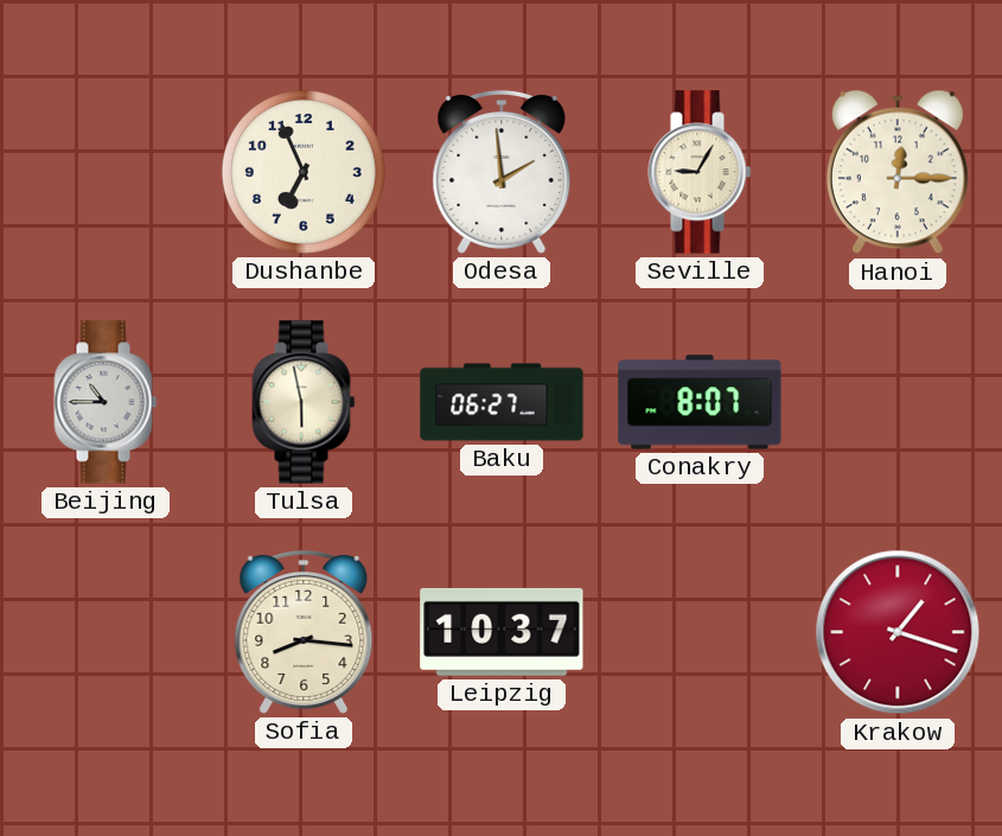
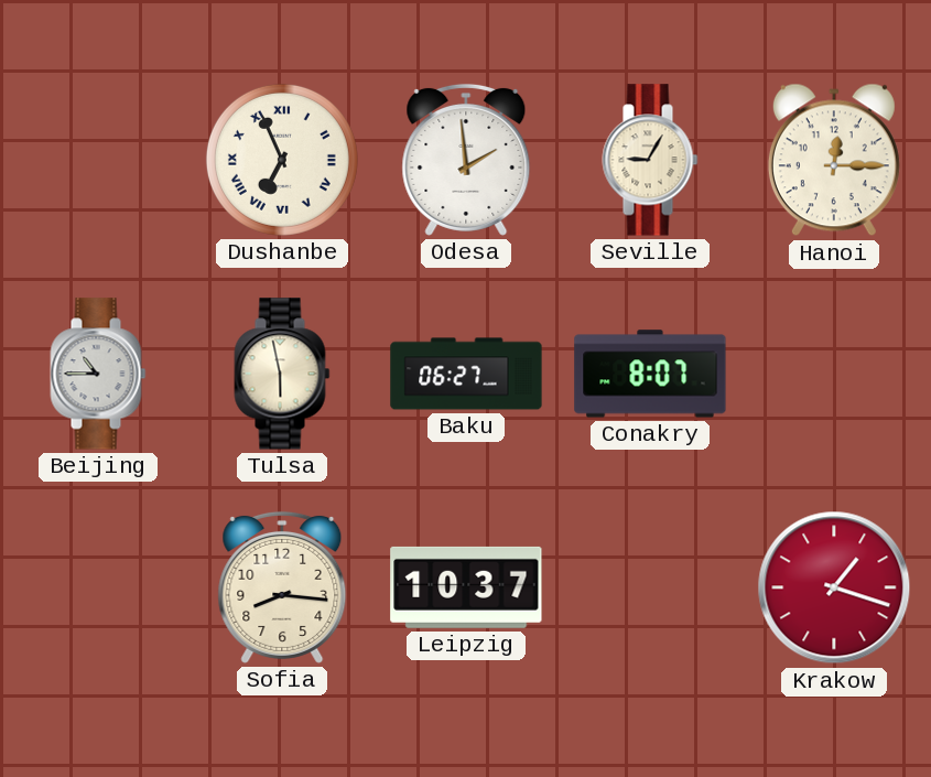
Dushanbe numerals: Arabic -> Roman (282, 160)
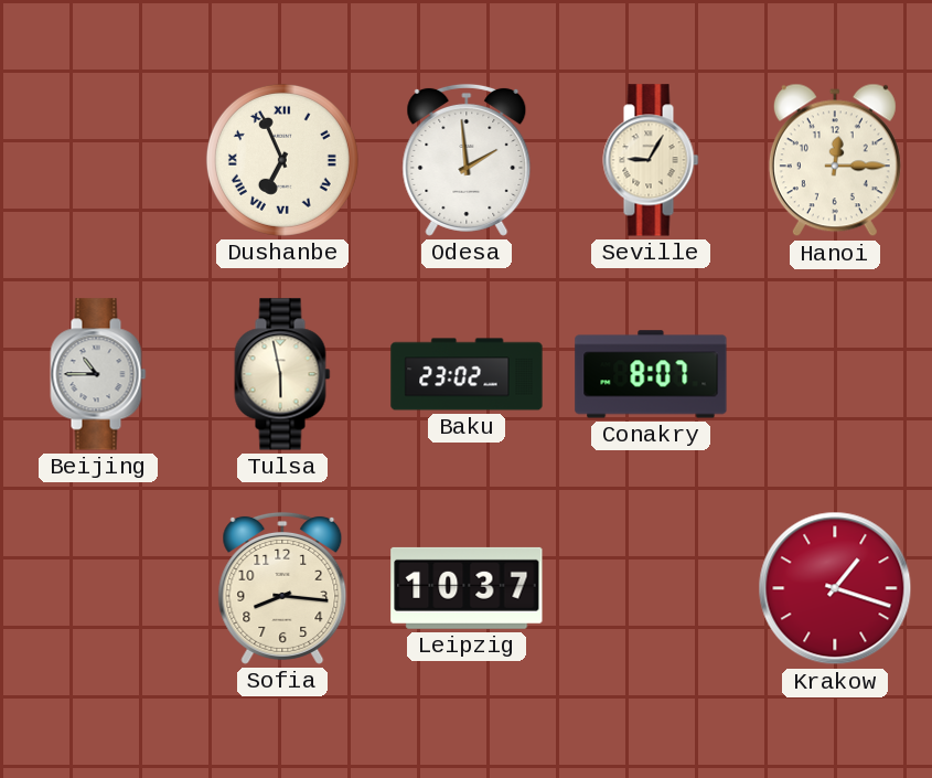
Baku: 06:27 -> 23:02 (467, 374)
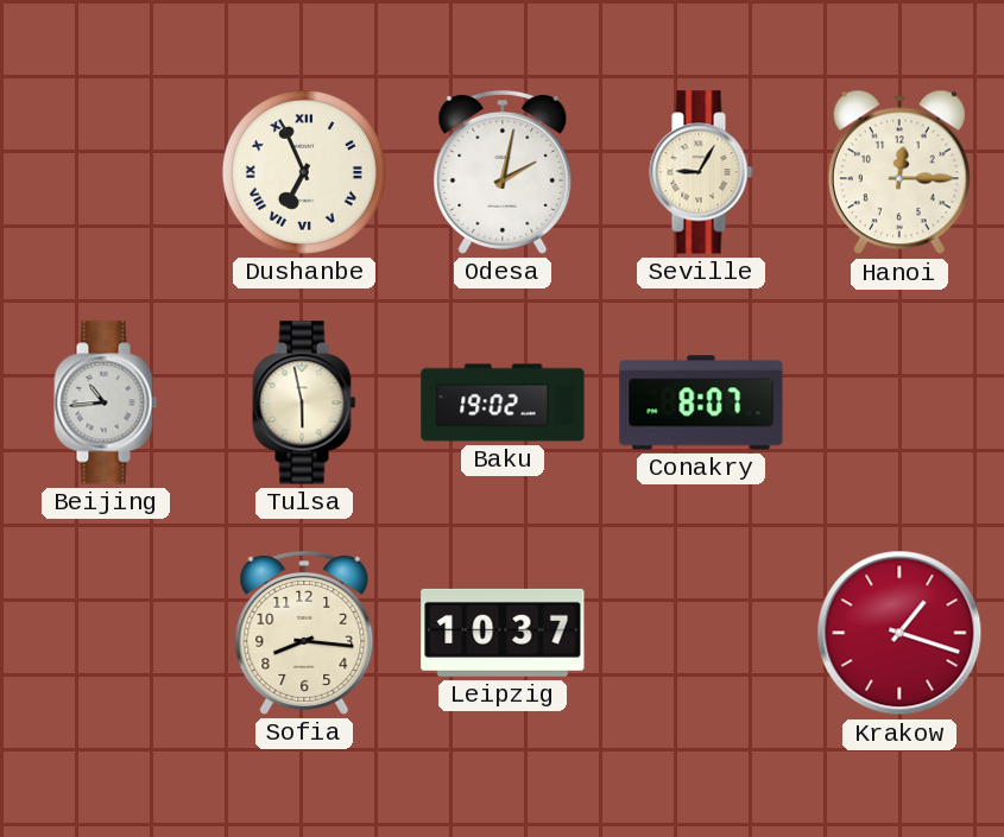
Odesa: 1:59 -> 2:02 (503, 172)
Beijing: 10:45 -> 10:44 (106, 402)
Baku: 23:02 -> 19:02 (503, 402)
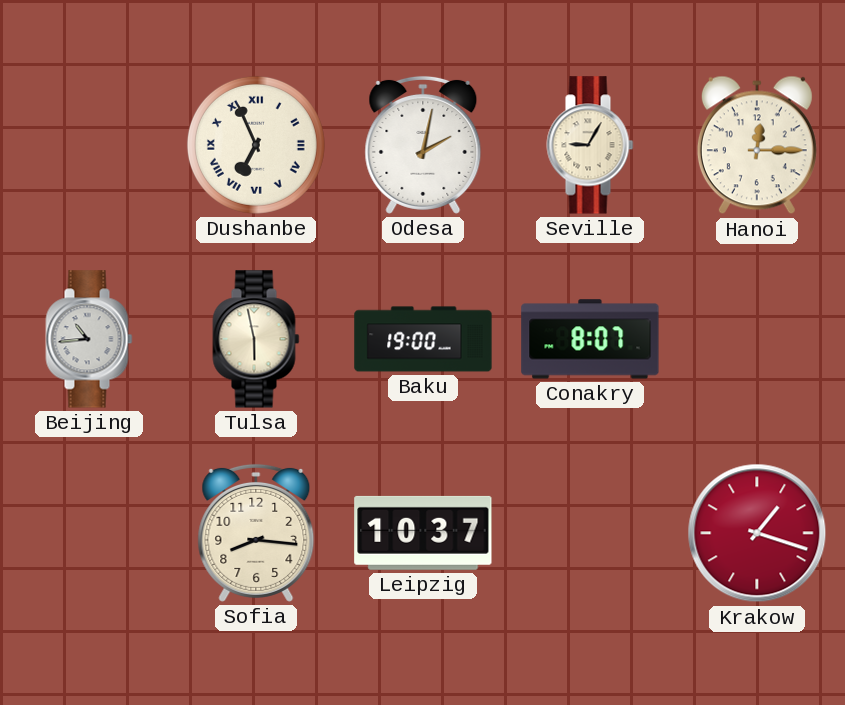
Baku: 19:02 -> 19:00 (423, 339)
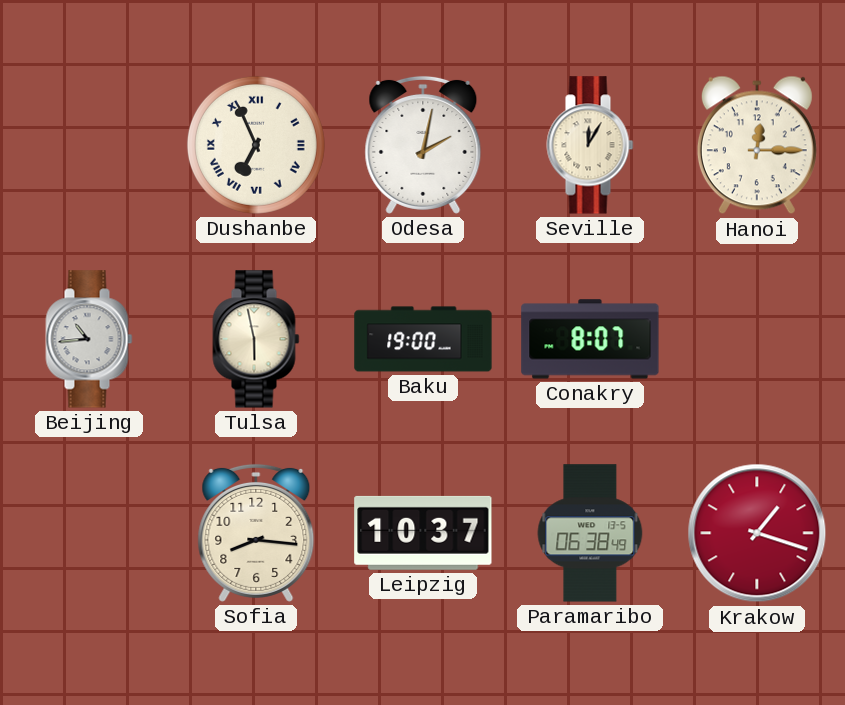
Seville: 9:05 -> 12:05 (590, 145)
Paramaribo: none -> 06:38 (590, 533)
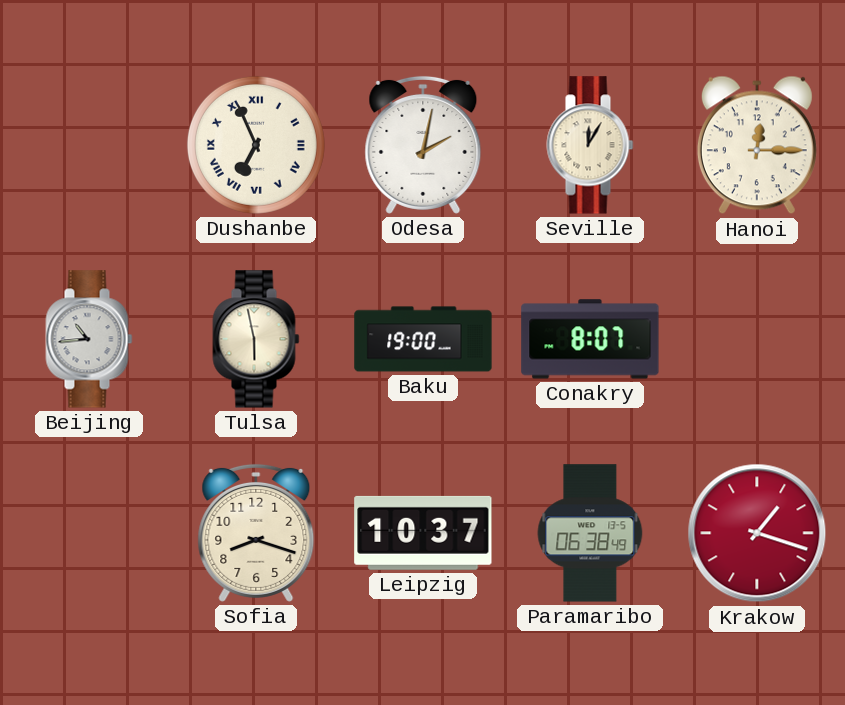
Sofia: 8:16 -> 8:18 (256, 533)
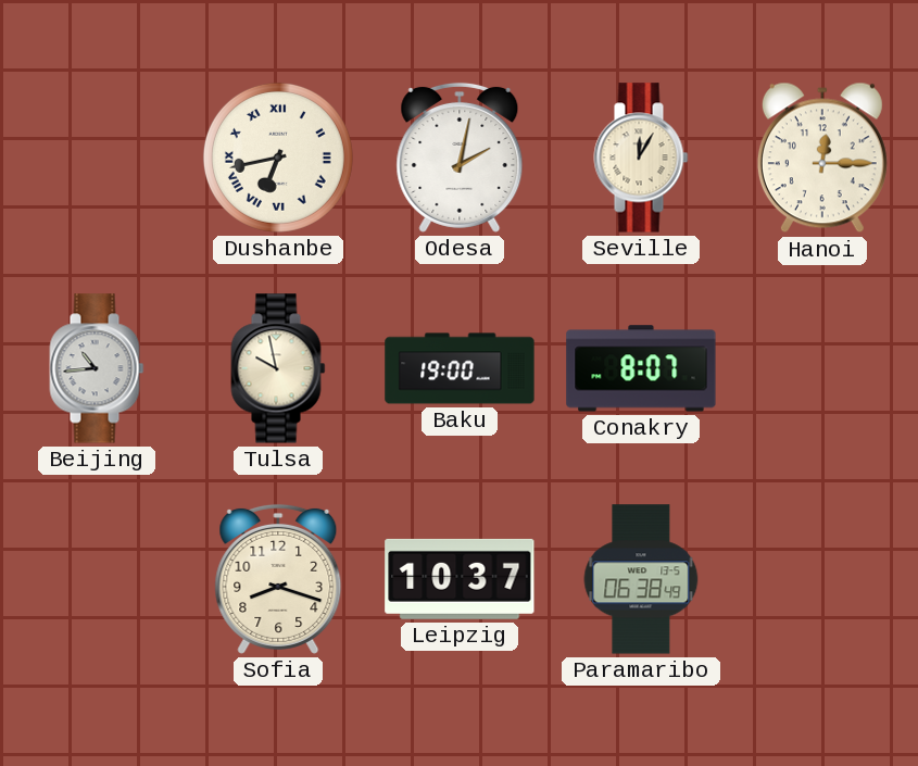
Dushanbe: 6:56 -> 6:43 (278, 158)
Tulsa: 5:58 -> 9:58 (278, 368)
Krakow: 1:18 -> none (757, 533)
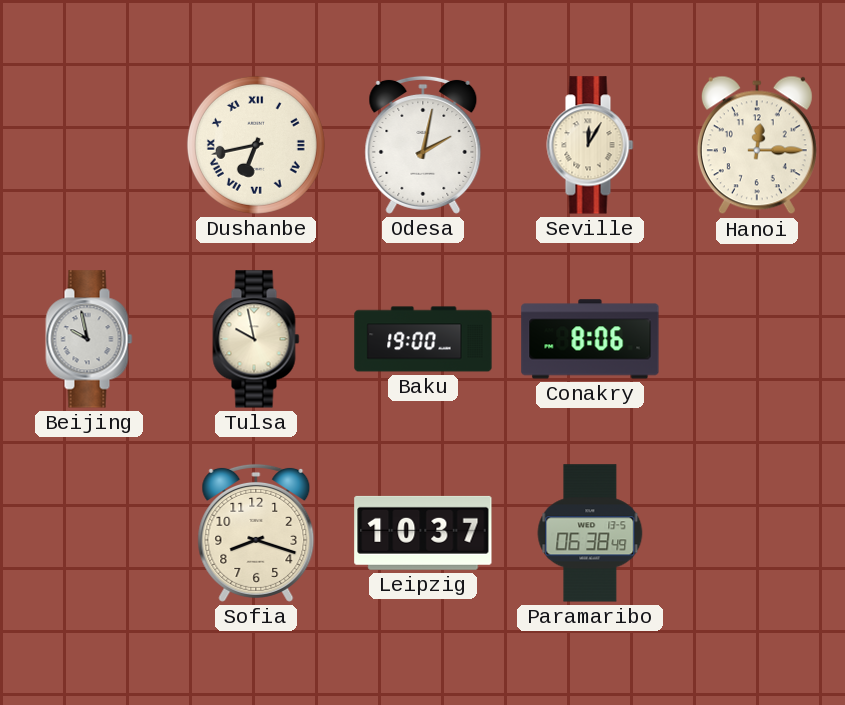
Beijing: 10:44 -> 9:58 (89, 339)
Conakry: 8:07 -> 8:06 (590, 339)
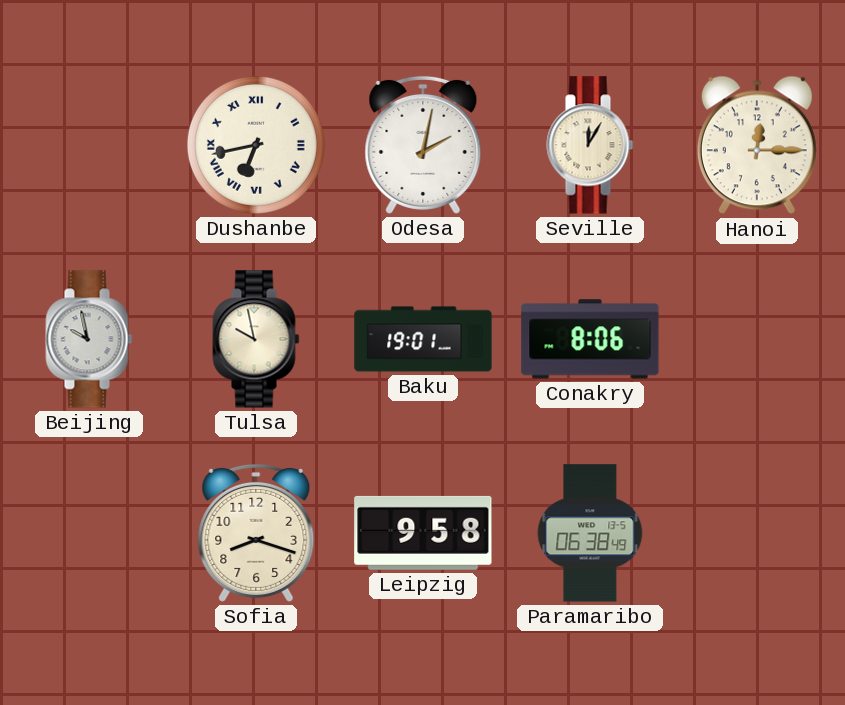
Baku: 19:00 -> 19:01 (423, 339)
Leipzig: 10:37 -> 9:58 (423, 533)
